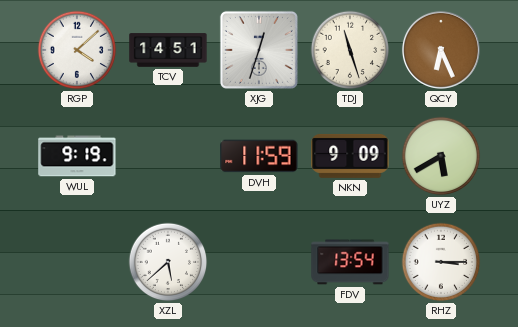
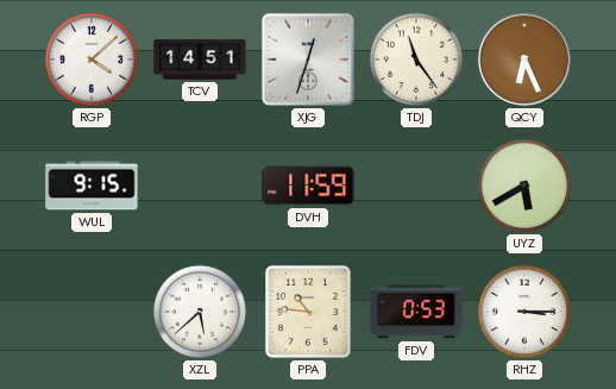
TDJ: 11:27 -> 11:24 (416, 59)
WUL: 9:19 -> 9:15 (92, 186)
NKN: 9:09 -> none (350, 156)
PPA: none -> 10:46 (309, 313)
FDV: 13:54 -> 0:53 (416, 312)
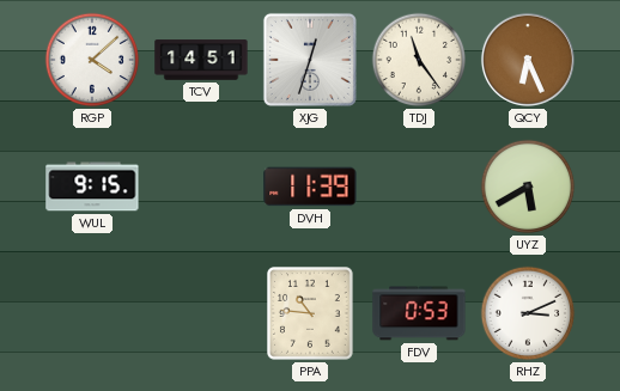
DVH: 11:59 -> 11:39 (310, 187)
XZL: 5:38 -> none (200, 312)
RHZ: 3:15 -> 3:11 (528, 313)
